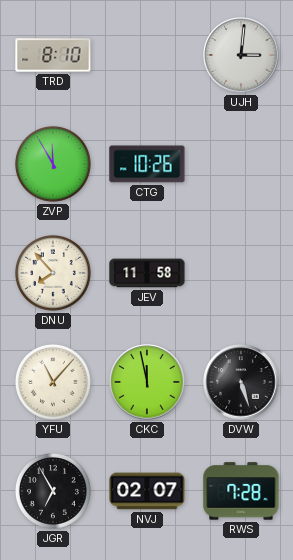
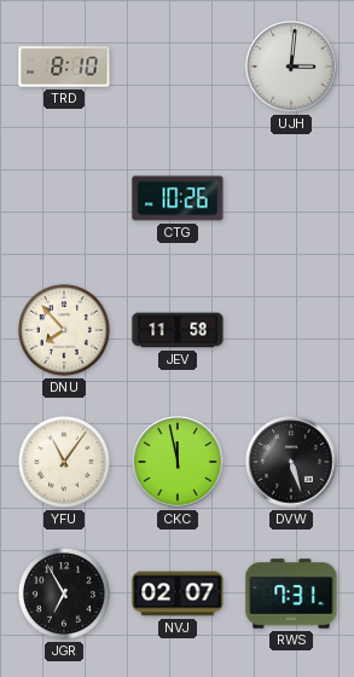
ZVP: 11:55 -> none (53, 164)
YFU: 11:07 -> 11:06 (64, 462)
RWS: 7:28 -> 7:31 (291, 594)
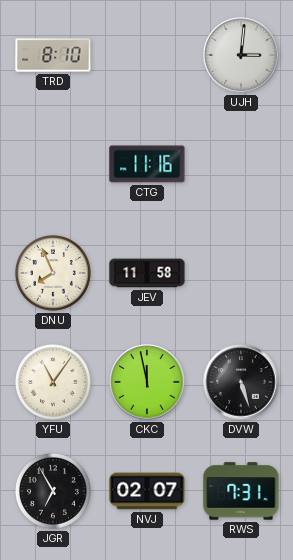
CTG: 10:26 -> 11:16 (147, 164)
DNU: 7:53 -> 7:56 (53, 273)
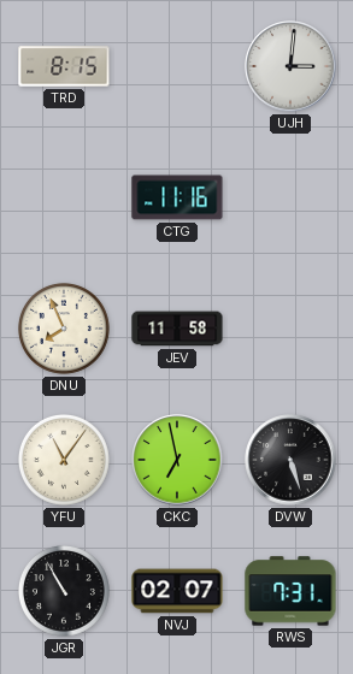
TRD: 8:10 -> 8:15 (64, 66)
CKC: 11:58 -> 6:58 (177, 460)
JGR: 6:55 -> 10:55 (64, 591)
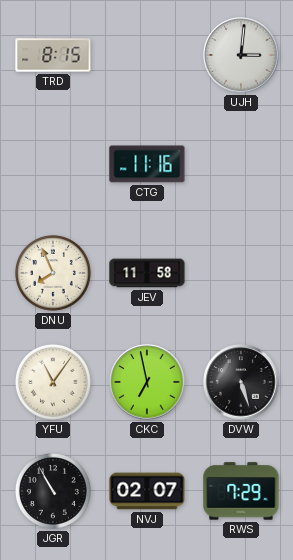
RWS: 7:31 -> 7:29 (241, 491)
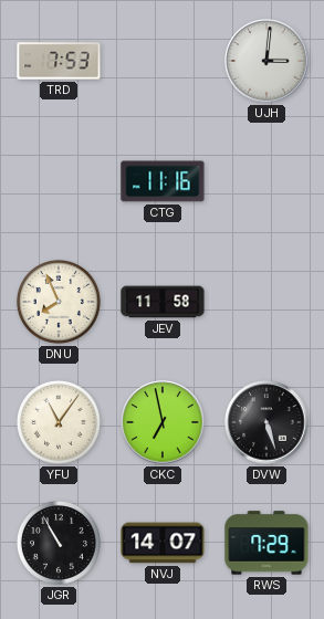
TRD: 8:15 -> 7:53 (59, 61)
NVJ: 02:07 -> 14:07 (163, 543)
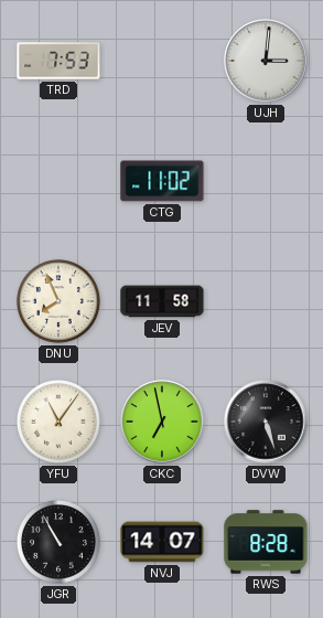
CTG: 11:16 -> 11:02 (162, 181)
RWS: 7:29 -> 8:28 (266, 542)
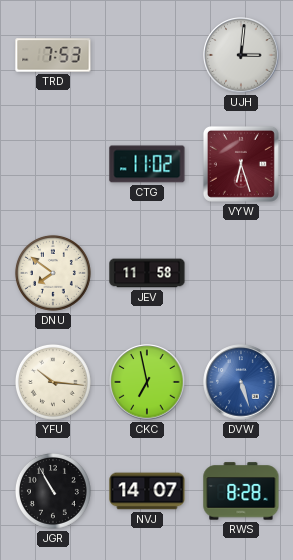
VYW: none -> 6:27 (241, 164)
DNU: 7:56 -> 7:51 (53, 273)
YFU: 11:06 -> 10:16 (53, 382)
DVW dial: black -> blue (241, 382)
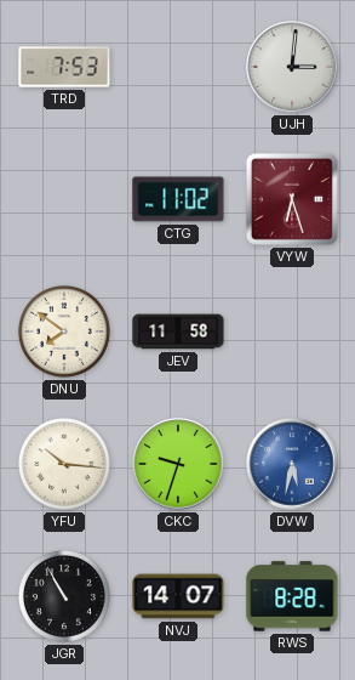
CKC: 6:58 -> 9:33 (178, 464)
DVW: 5:27 -> 5:32 (292, 464)
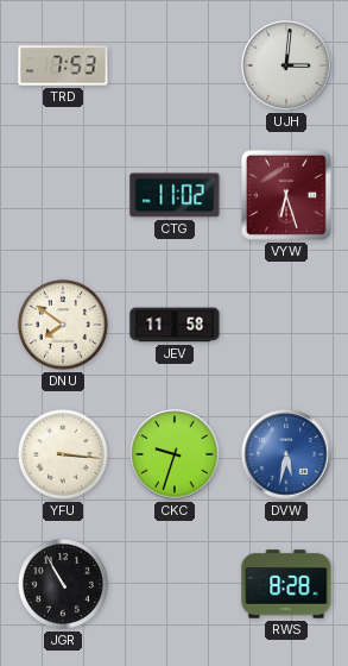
YFU: 10:16 -> 3:16 (63, 454)
NVJ: 14:07 -> none (178, 596)
